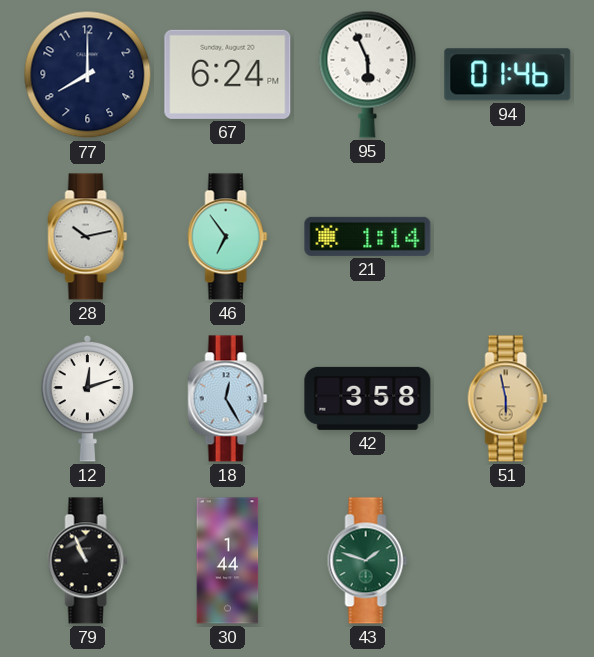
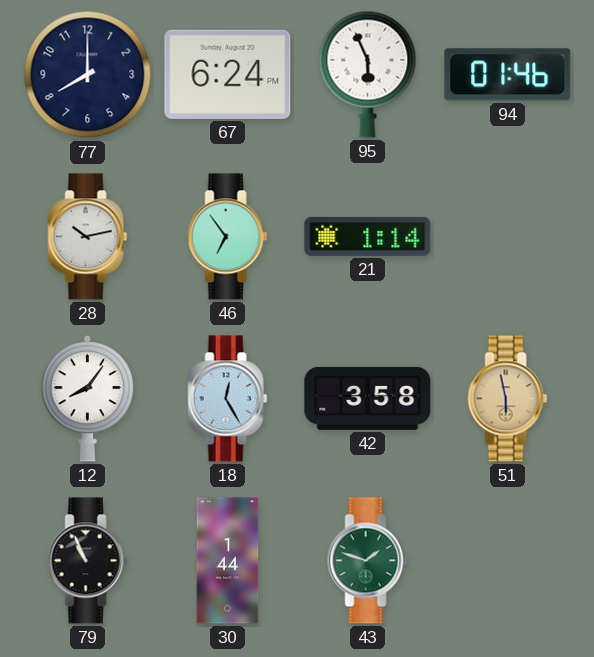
12: 12:12 -> 8:06 (88, 398)
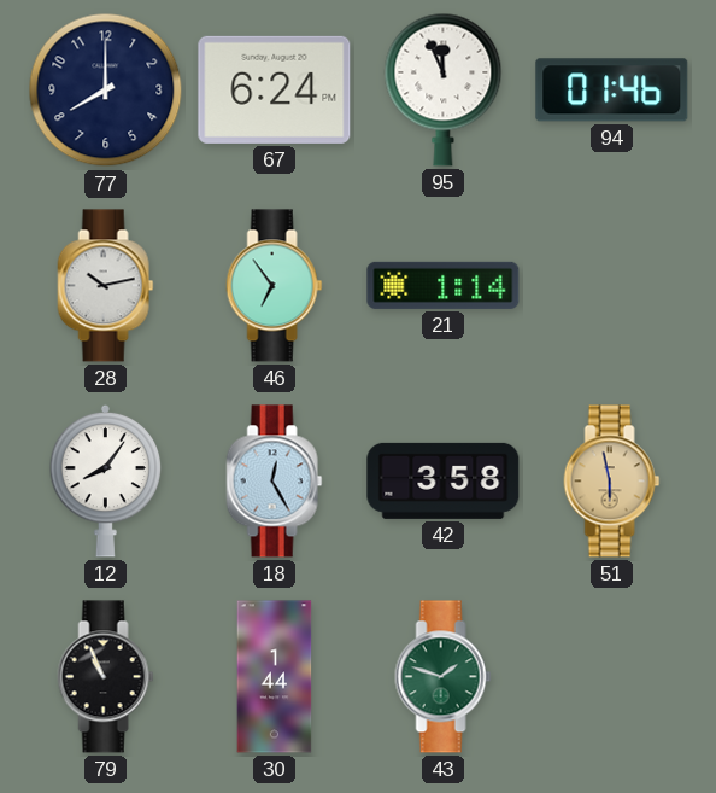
95: 5:56 -> 11:56 (444, 89)
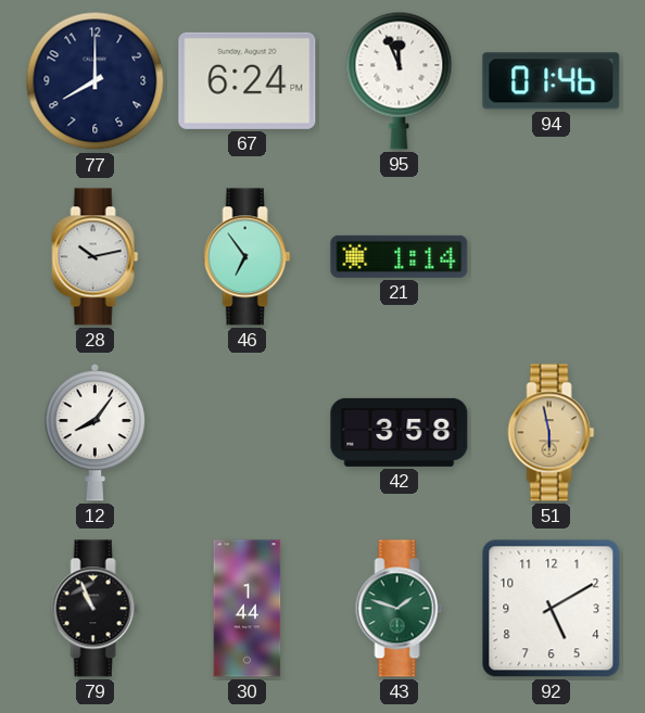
18: 12:25 -> none (275, 482)
92: none -> 5:10 (552, 609)
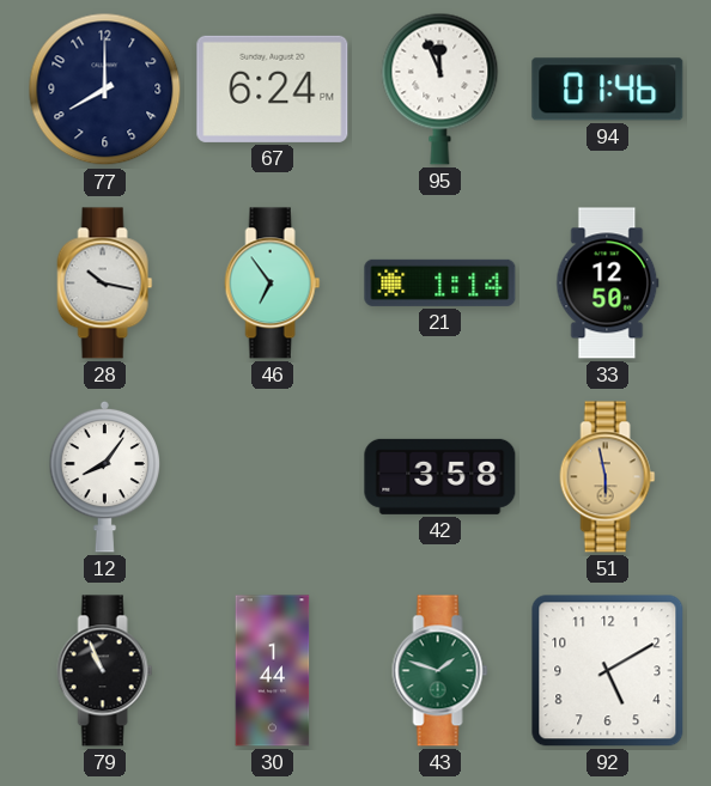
28: 10:13 -> 10:17 (105, 284)
33: none -> 12:50 (608, 284)
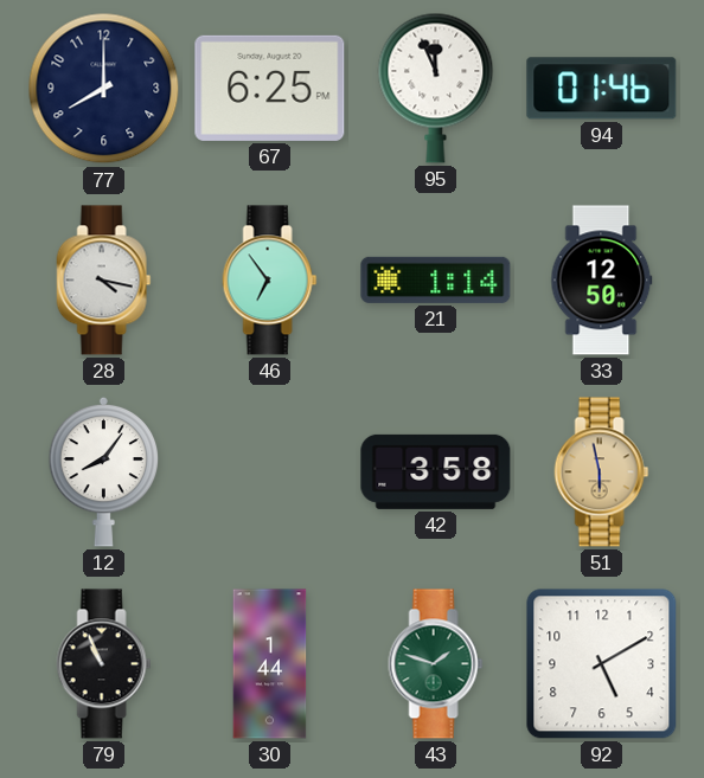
67: 6:24 -> 6:25 (270, 88)
28: 10:17 -> 4:17 (104, 281)
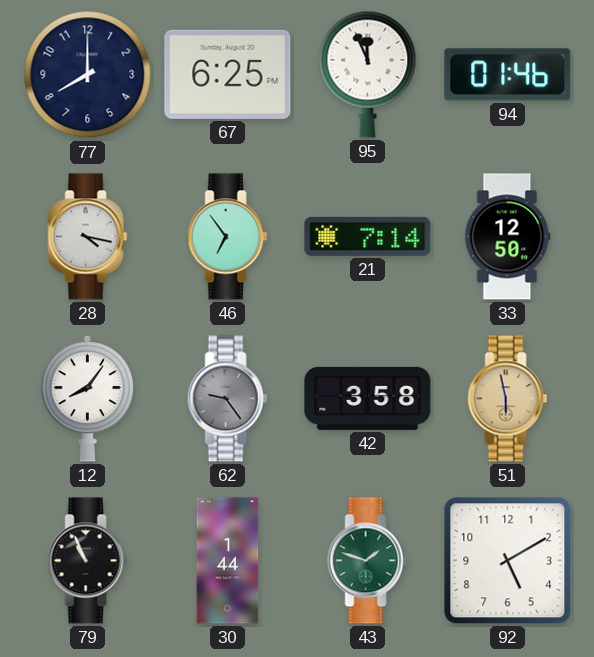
21: 1:14 -> 7:14 (368, 236)
62: none -> 9:24 (228, 399)
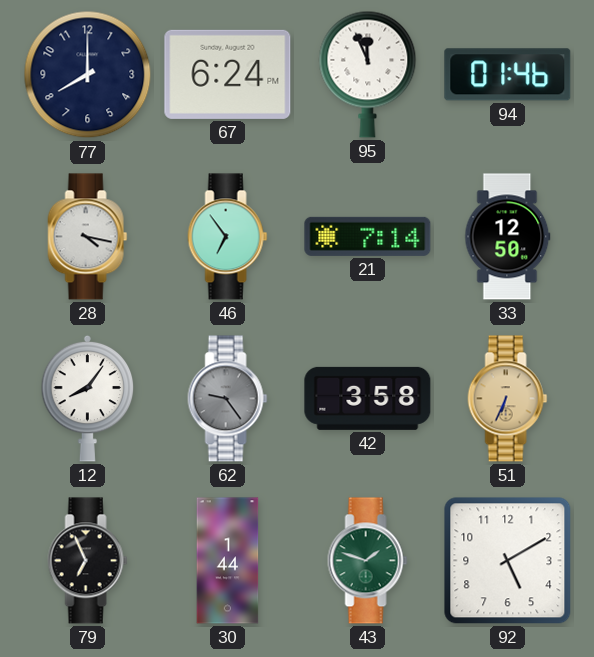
67: 6:25 -> 6:24 (228, 74)
51: 5:58 -> 6:34 (508, 399)
79: 10:56 -> 6:56 (88, 561)
